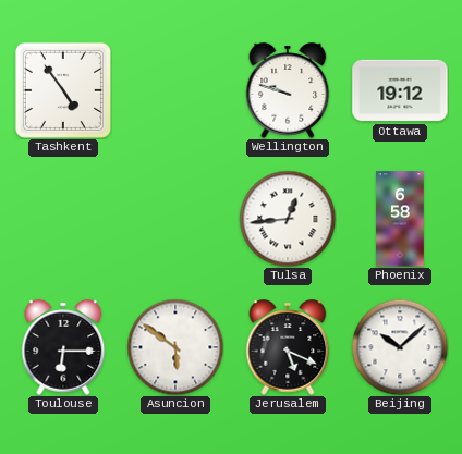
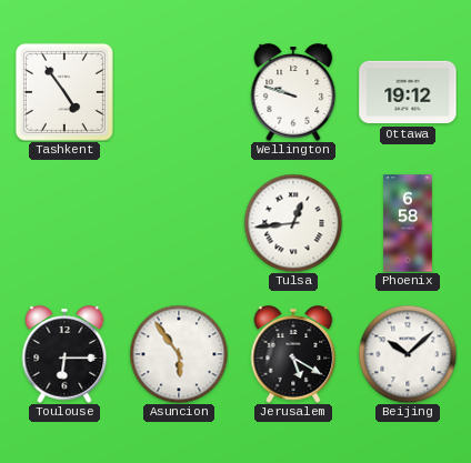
Asuncion: 5:51 -> 5:54 (179, 354)
Jerusalem: 5:19 -> 5:20 (293, 354)
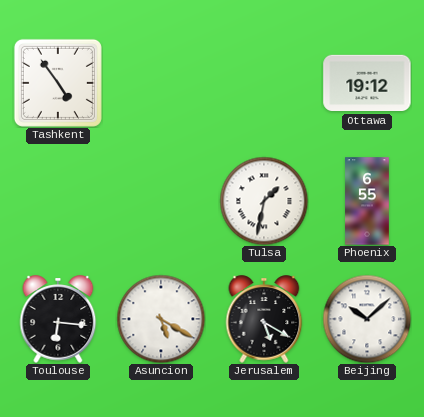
Wellington: 9:48 -> none (293, 92)
Tulsa: 12:44 -> 1:32 (264, 201)
Phoenix: 6:58 -> 6:55 (367, 201)
Toulouse: 6:15 -> 6:16 (58, 319)
Asuncion: 5:54 -> 5:20 (161, 319)
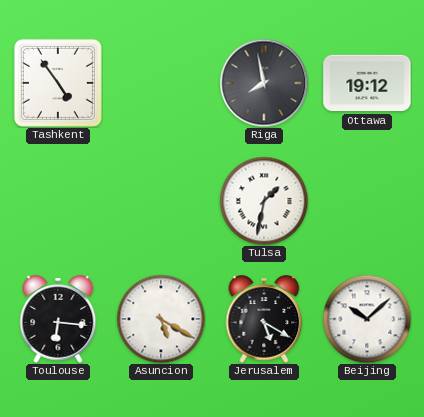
Riga: none -> 7:58 (264, 83)
Phoenix: 6:55 -> none (367, 201)
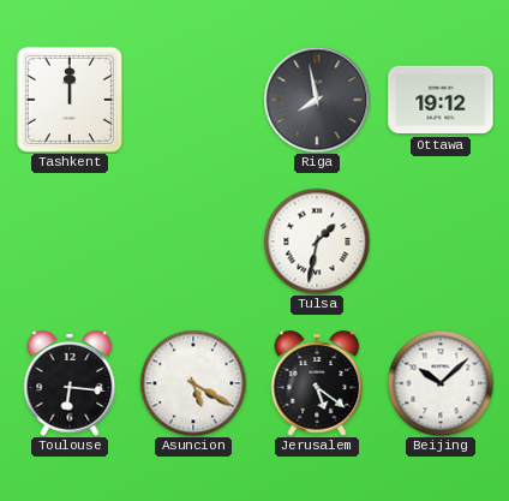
Tashkent: 4:54 -> 12:00 (70, 100)
Jerusalem: 5:20 -> 5:21 (317, 383)
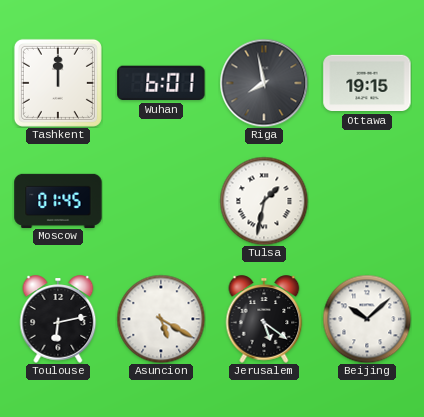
Wuhan: none -> 6:01 (161, 83)
Ottawa: 19:12 -> 19:15 (367, 83)
Moscow: none -> 01:45 (58, 200)
Toulouse: 6:16 -> 6:13 (58, 319)
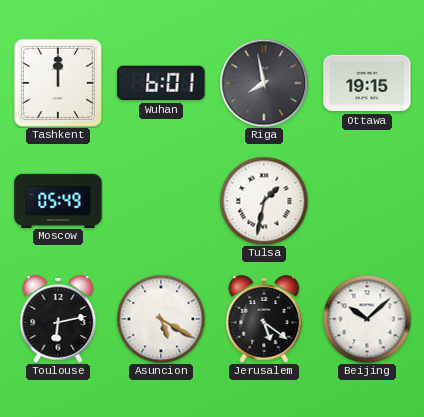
Moscow: 01:45 -> 05:49 (58, 200)
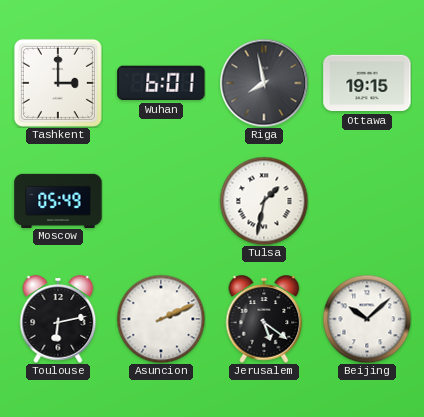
Tashkent: 12:00 -> 3:00 (58, 83)
Asuncion: 5:20 -> 2:11 (161, 319)
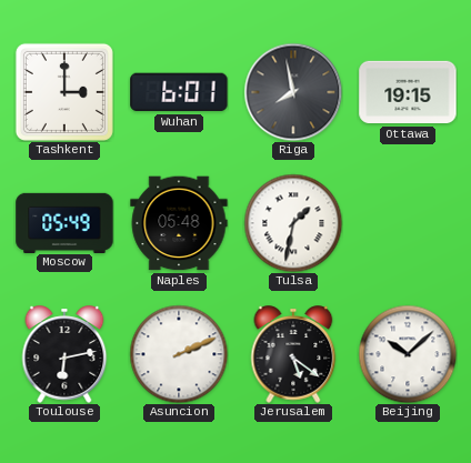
Naples: none -> 05:48 (179, 223)
